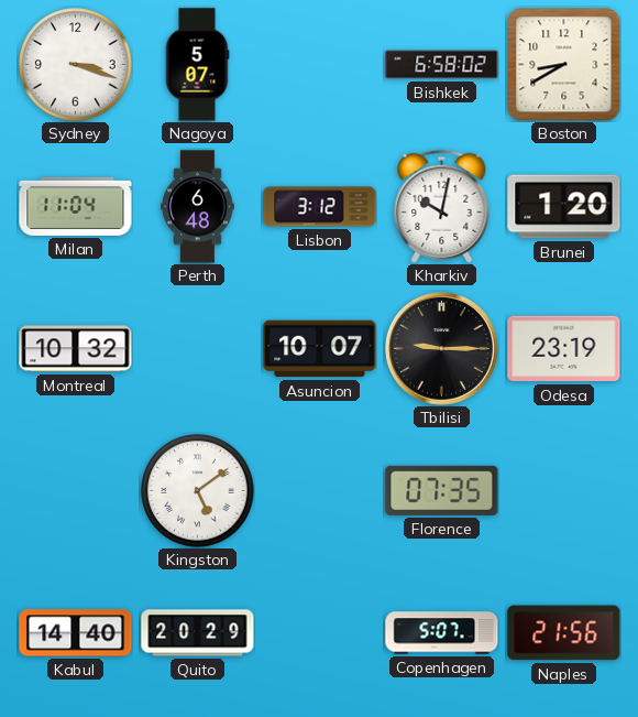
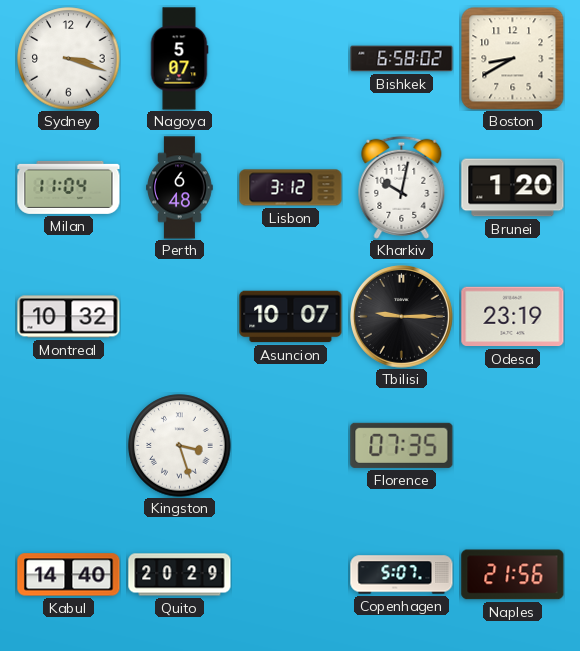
Kingston: 5:09 -> 3:27 (180, 446)
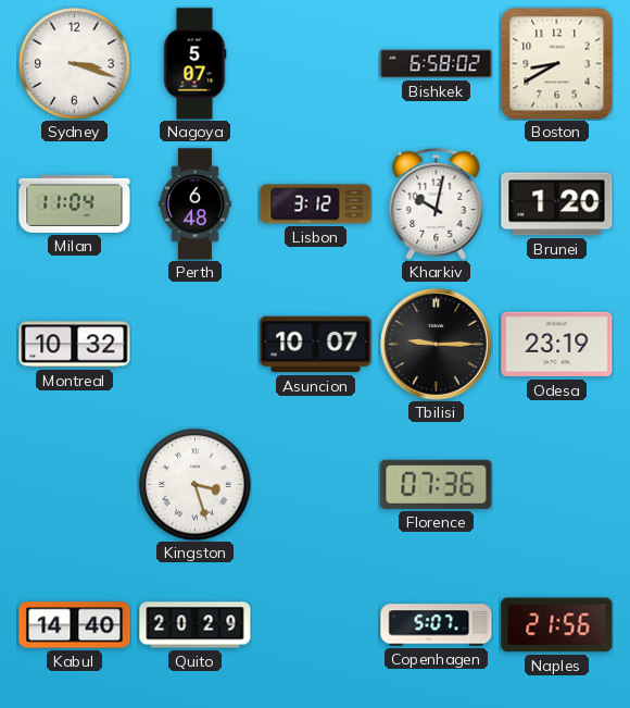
Florence: 07:35 -> 07:36 (437, 484)
